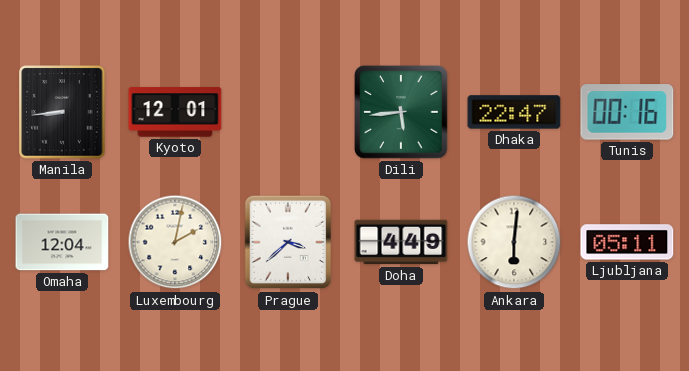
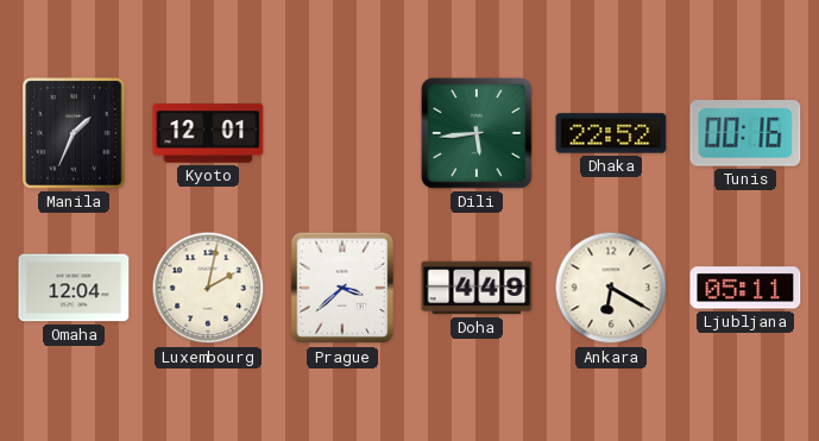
Manila: 8:44 -> 1:34 (74, 133)
Dhaka: 22:47 -> 22:52 (611, 133)
Ankara: 6:01 -> 6:20 (611, 288)
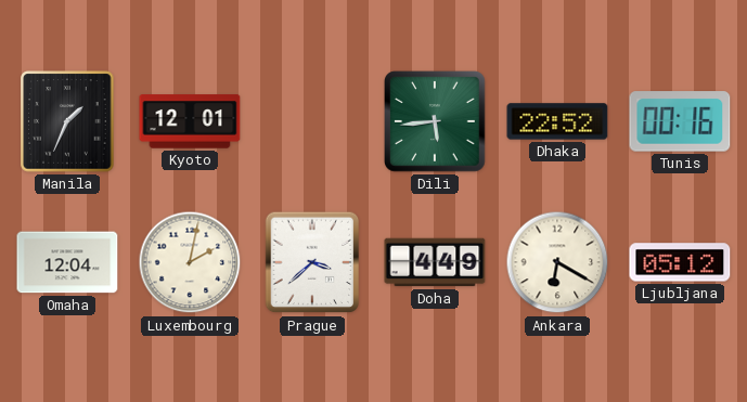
Ljubljana: 05:11 -> 05:12 (680, 262)
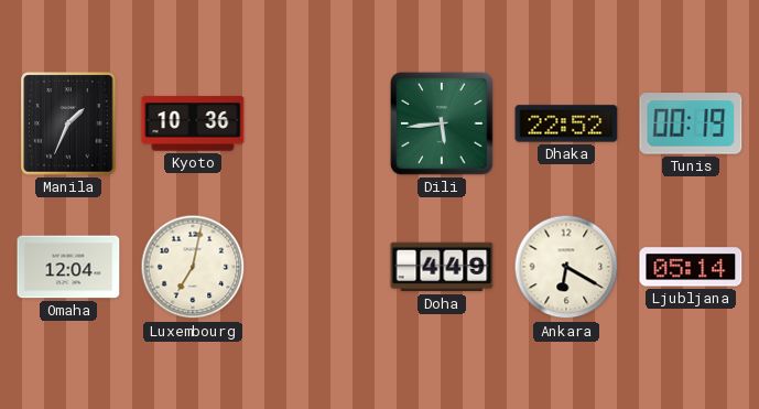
Kyoto: 12:01 -> 10:36 (193, 123)
Tunis: 00:16 -> 00:19 (691, 123)
Luxembourg: 2:02 -> 7:02 (193, 267)
Prague: 3:38 -> none (312, 262)
Ljubljana: 05:12 -> 05:14 (691, 267)
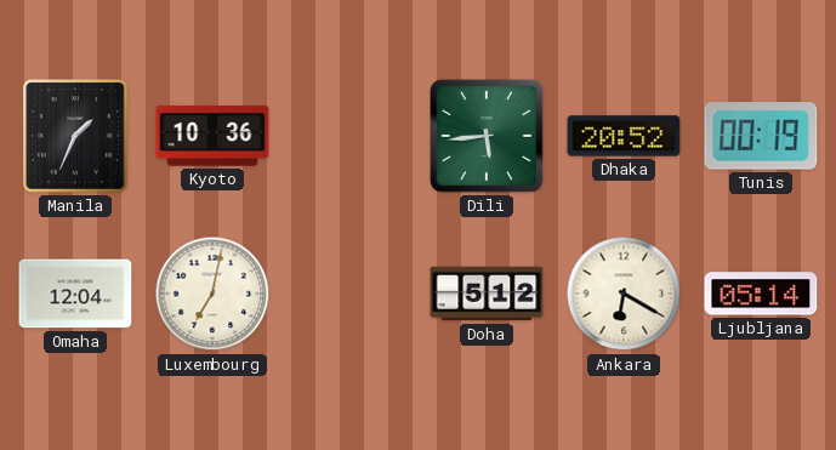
Dhaka: 22:52 -> 20:52 (624, 136)
Doha: 4:49 -> 5:12 (487, 294)
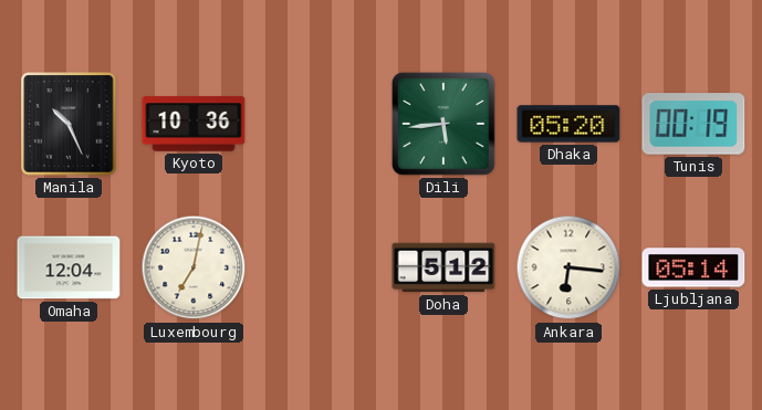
Manila: 1:34 -> 10:26 (69, 124)
Dhaka: 20:52 -> 05:20 (568, 124)
Ankara: 6:20 -> 6:16 (568, 267)
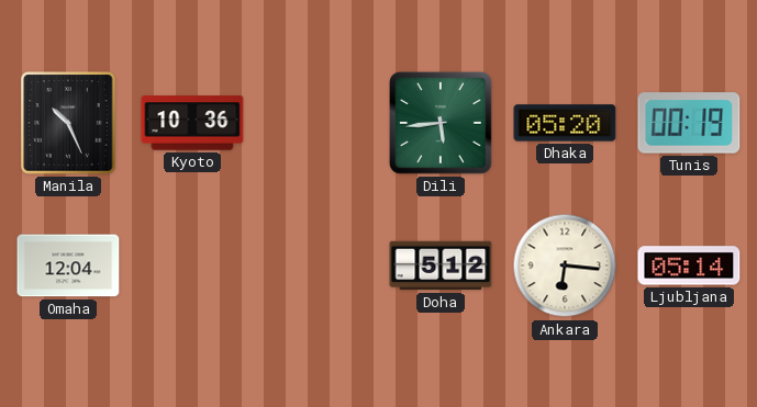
Luxembourg: 7:02 -> none (194, 267)
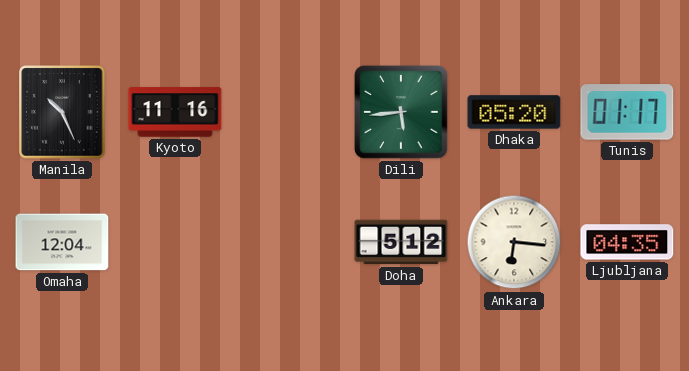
Kyoto: 10:36 -> 11:16 (175, 112)
Tunis: 00:19 -> 01:17 (627, 112)
Ljubljana: 05:14 -> 04:35 (627, 242)
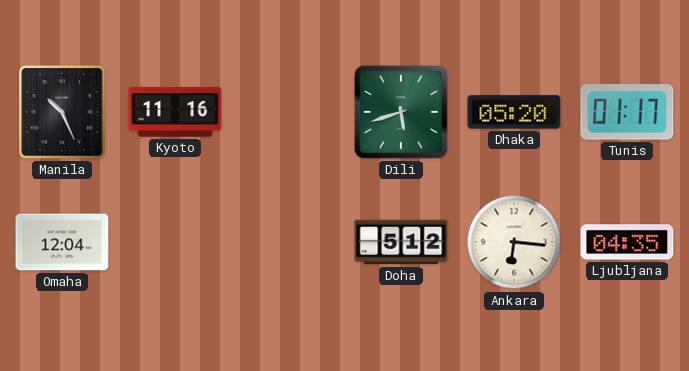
Dili: 5:44 -> 5:42 (401, 112)
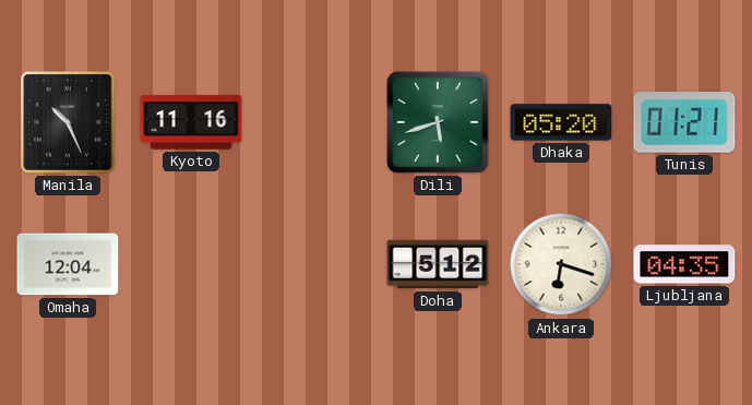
Tunis: 01:17 -> 01:21 (684, 122)
Ankara: 6:16 -> 6:18 (561, 264)
